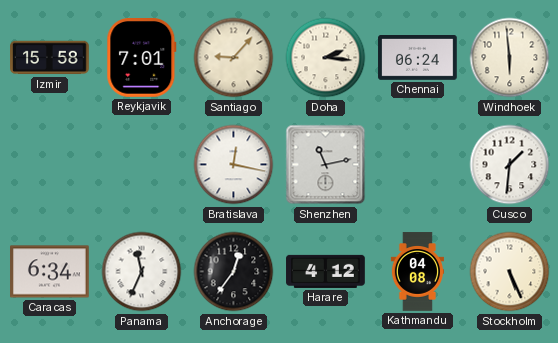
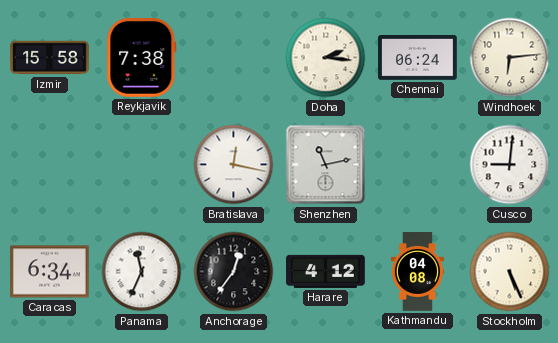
Reykjavik: 7:01 -> 7:38 (142, 58)
Santiago: 9:07 -> none (234, 58)
Windhoek: 5:59 -> 6:14 (510, 58)
Cusco: 1:31 -> 9:01 (510, 165)
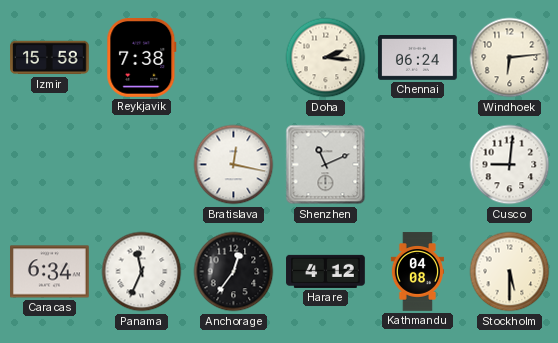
Shenzhen: 11:13 -> 11:11 (326, 165)
Stockholm: 5:26 -> 5:30 (510, 272)
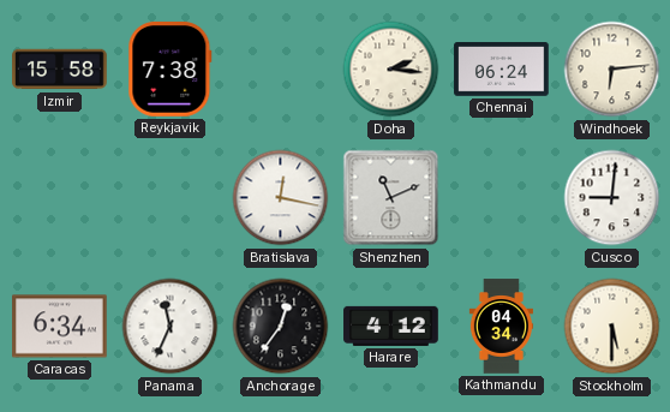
Kathmandu: 04:08 -> 04:34 (501, 327)
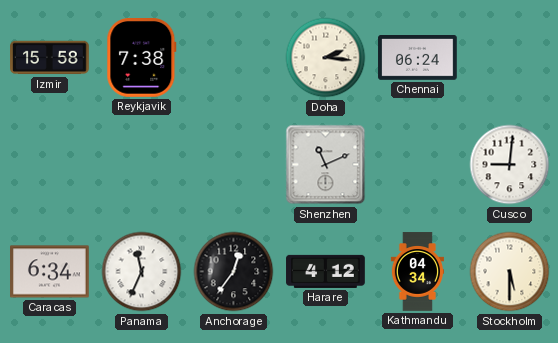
Windhoek: 6:14 -> none (612, 70)
Bratislava: 12:17 -> none (281, 198)
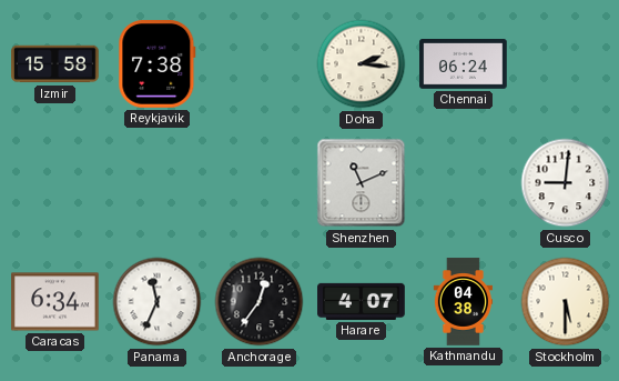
Harare: 4:12 -> 4:07 (362, 301)
Kathmandu: 04:34 -> 04:38 (463, 302)
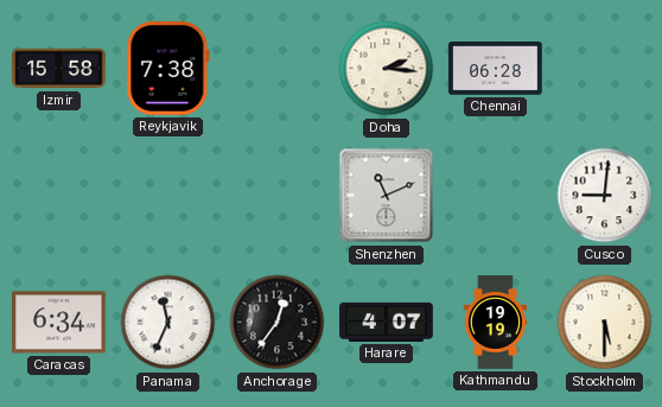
Chennai: 06:24 -> 06:28 (496, 69)
Kathmandu: 04:38 -> 19:19 (495, 323)
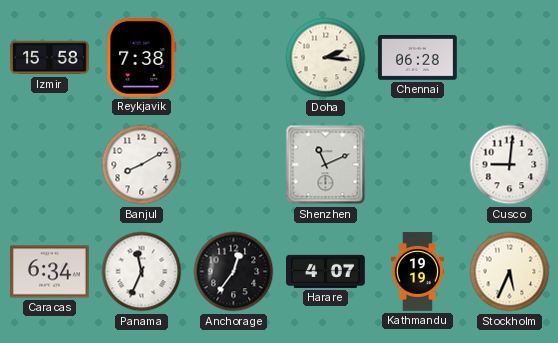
Banjul: none -> 8:10 (142, 165)
Stockholm: 5:30 -> 5:34 (510, 272)
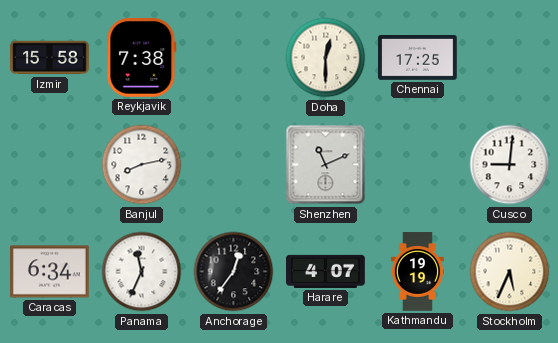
Doha: 2:16 -> 12:30 (326, 58)
Chennai: 06:28 -> 17:25 (418, 58)
Banjul: 8:10 -> 8:13 (142, 165)
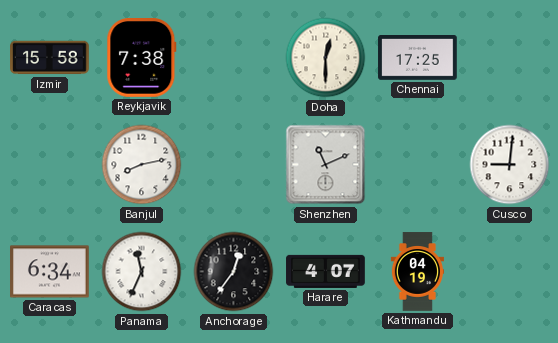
Kathmandu: 19:19 -> 04:19 (417, 272)
Stockholm: 5:34 -> none (510, 272)
